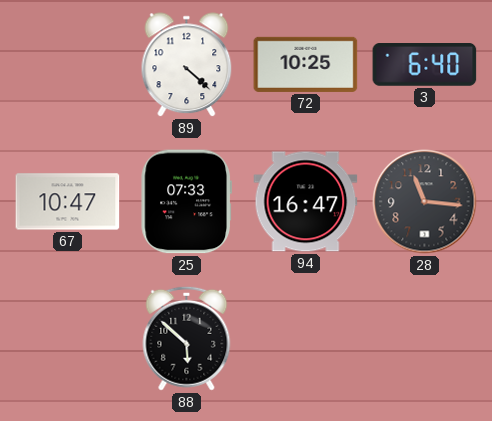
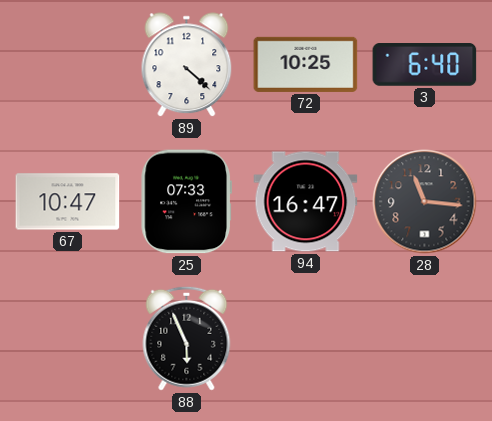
88: 5:52 -> 5:56 (187, 338)
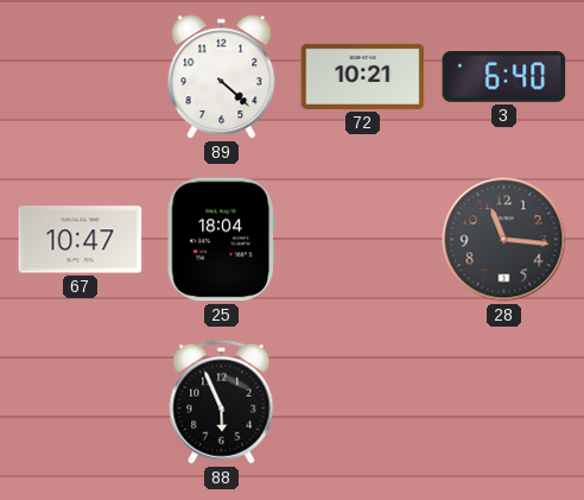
72: 10:25 -> 10:21 (363, 76)
25: 07:33 -> 18:04 (221, 240)
94: 16:47 -> none (306, 202)
